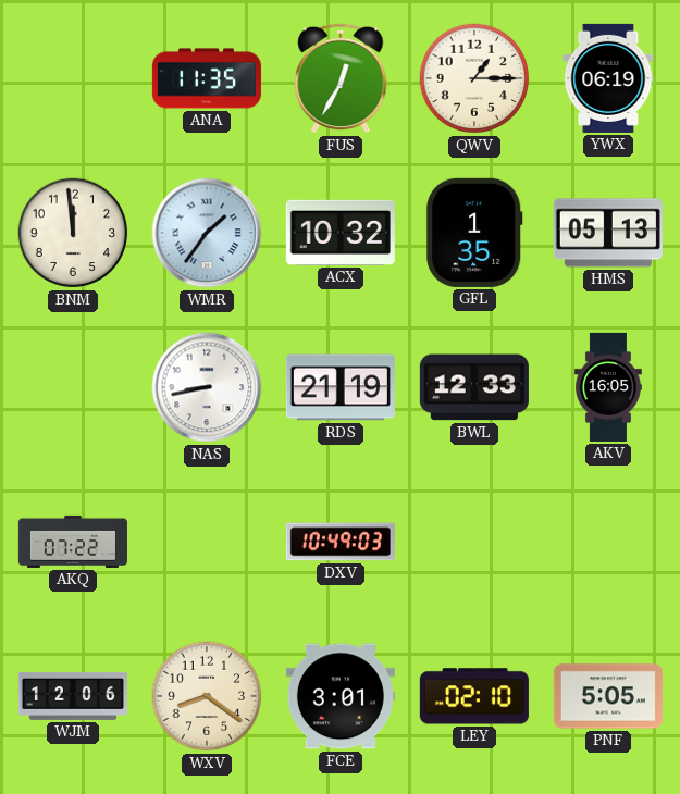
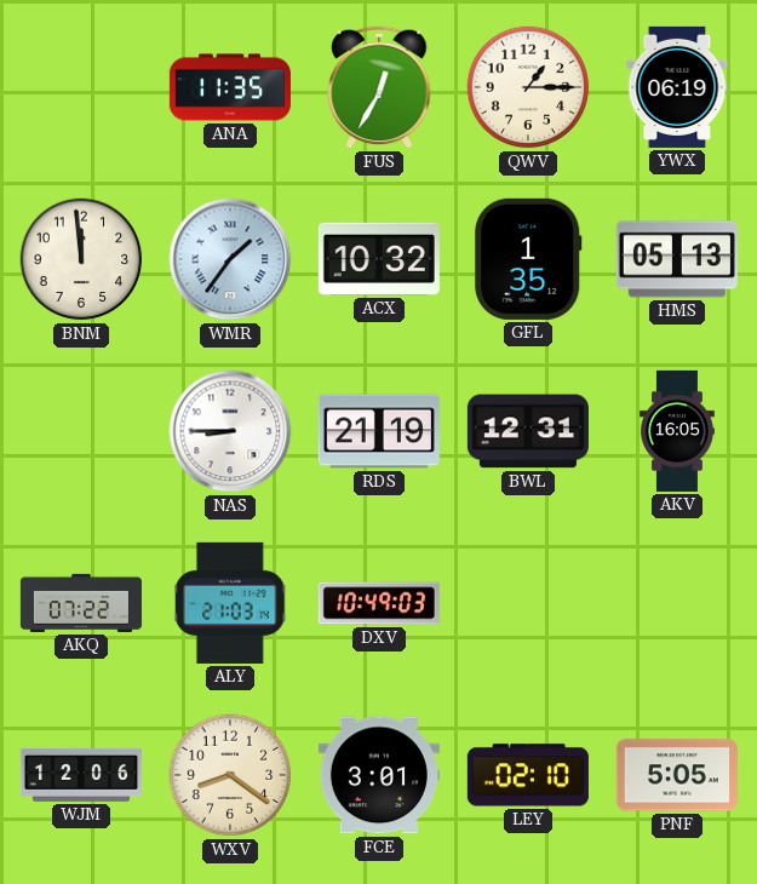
NAS: 8:43 -> 8:45 (230, 431)
BWL: 12:33 -> 12:31 (528, 431)
ALY: none -> 21:03 (230, 603)
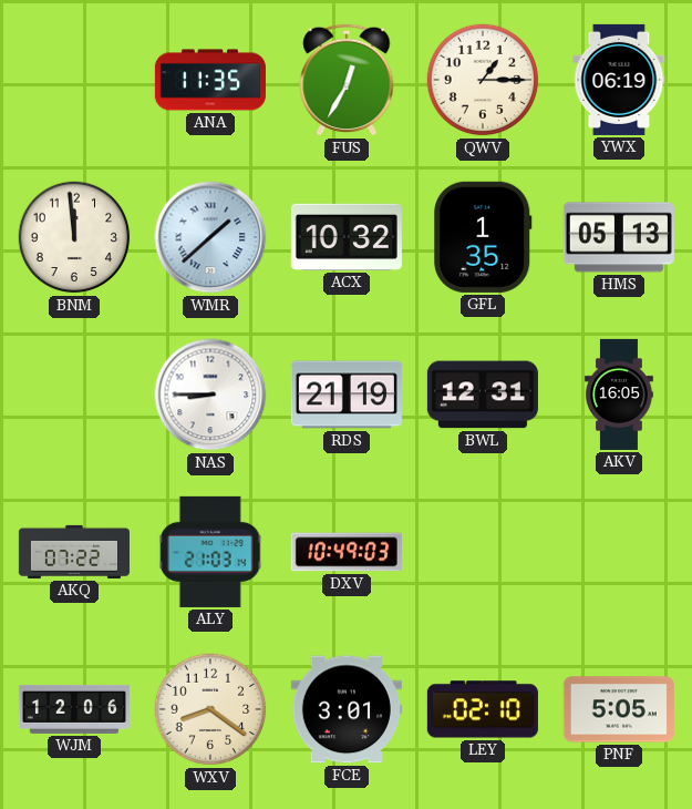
WMR: 1:36 -> 1:38 (210, 237)
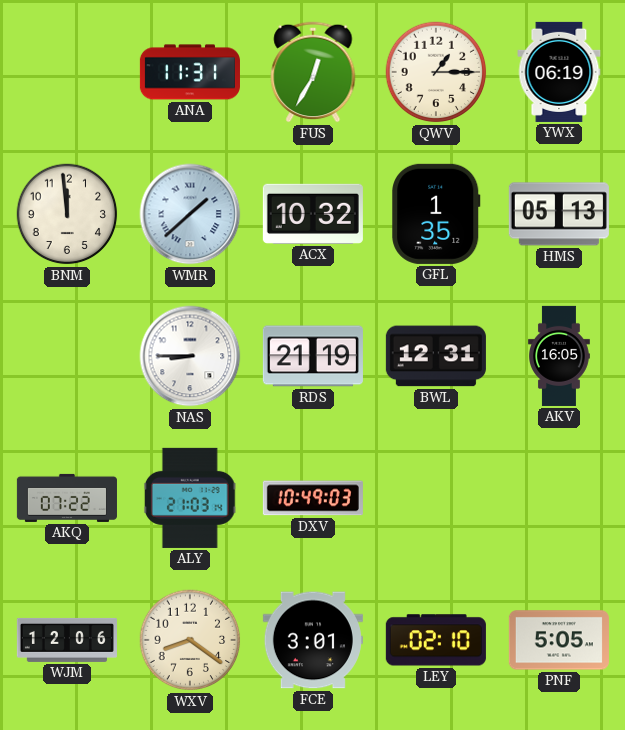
ANA: 11:35 -> 11:31 (190, 72)
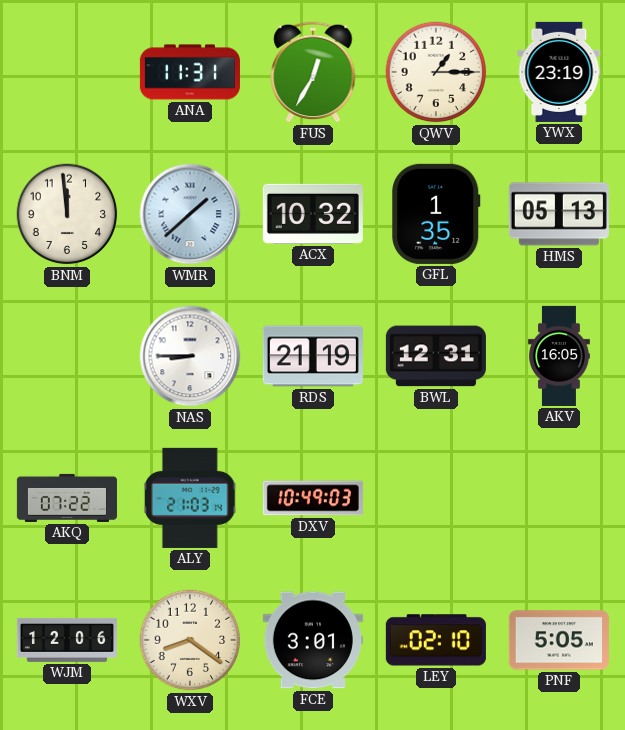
YWX: 06:19 -> 23:19 (559, 72)
